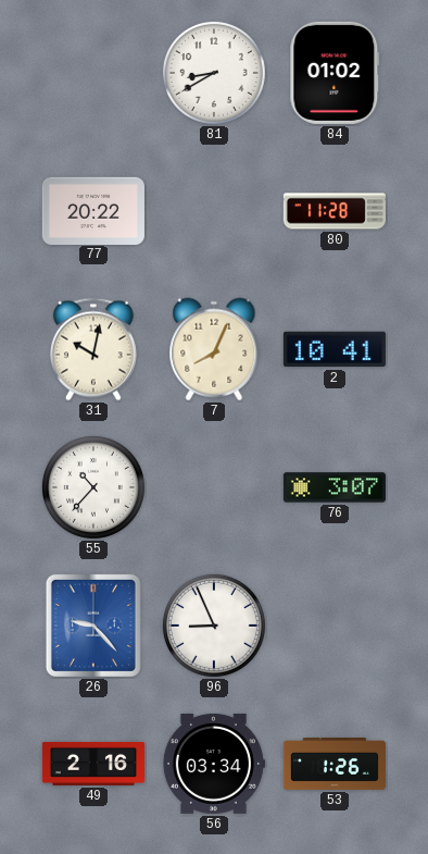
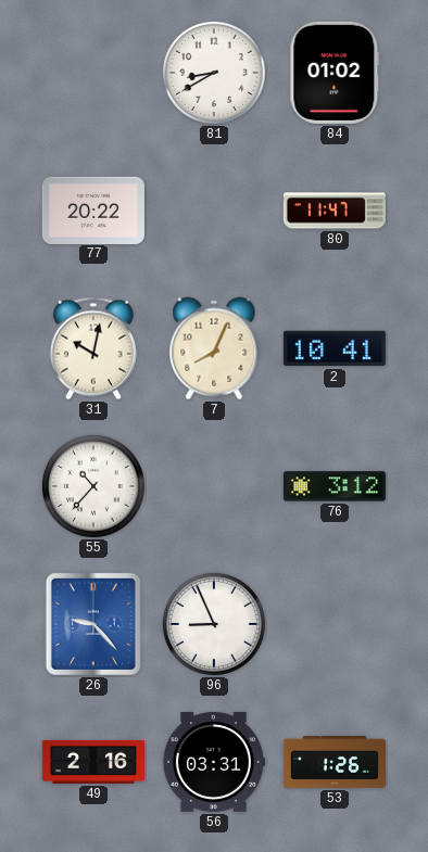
80: 11:28 -> 11:47 (335, 211)
76: 3:07 -> 3:12 (335, 486)
56: 03:34 -> 03:31 (213, 762)
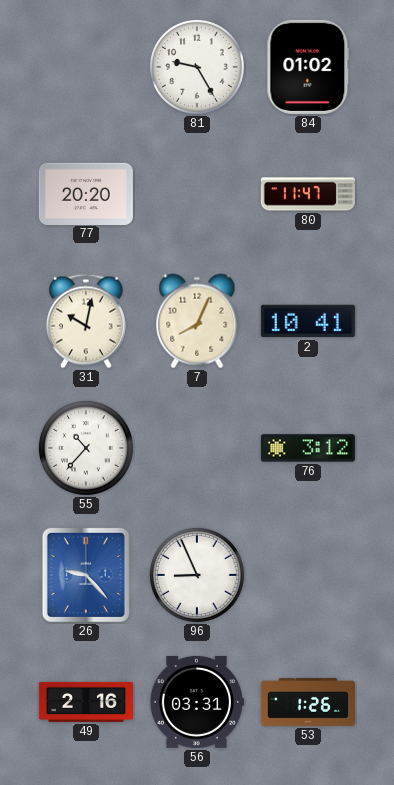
81: 8:40 -> 9:25 (197, 67)
77: 20:22 -> 20:20 (86, 193)
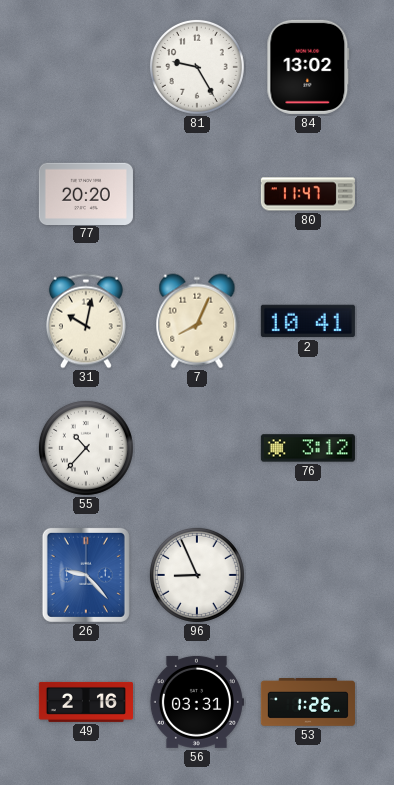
84: 01:02 -> 13:02 (308, 67)
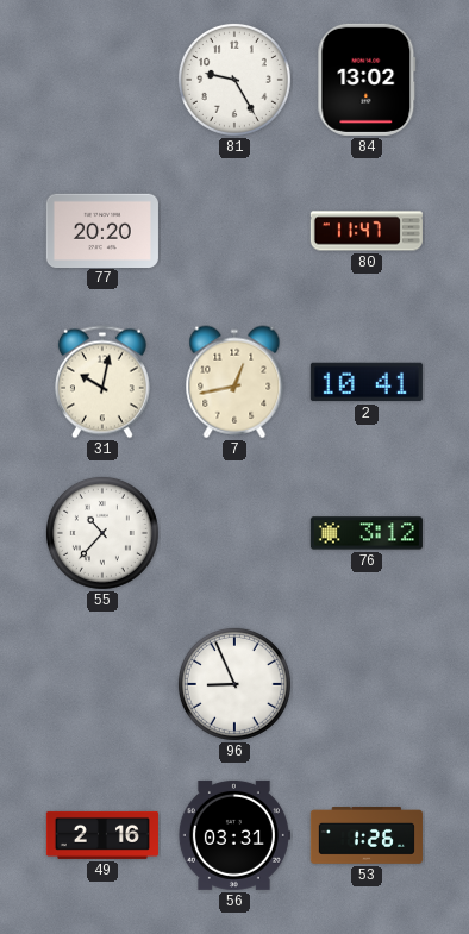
7: 8:04 -> 12:43 (234, 382)
26: 9:23 -> none (86, 575)
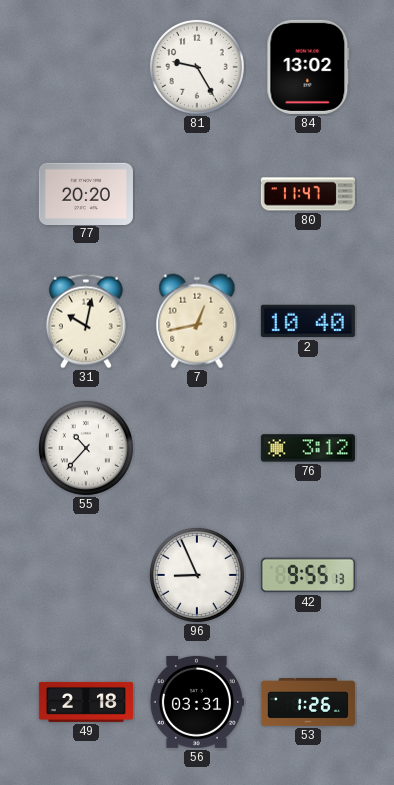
2: 10:41 -> 10:40 (308, 321)
42: none -> 9:55 (308, 575)
49: 2:16 -> 2:18 (86, 702)
